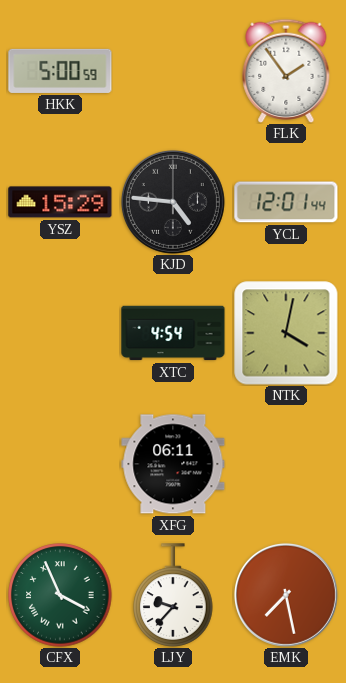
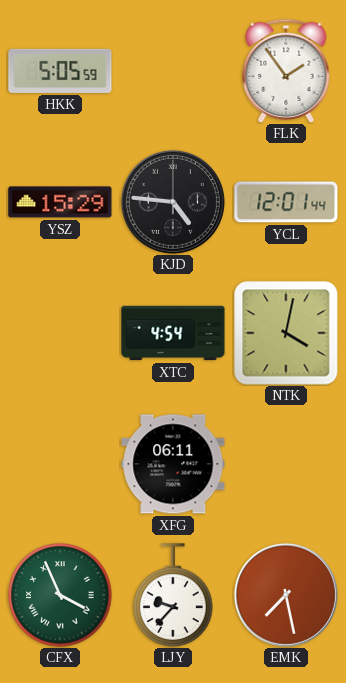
HKK: 5:00 -> 5:05 (60, 71)
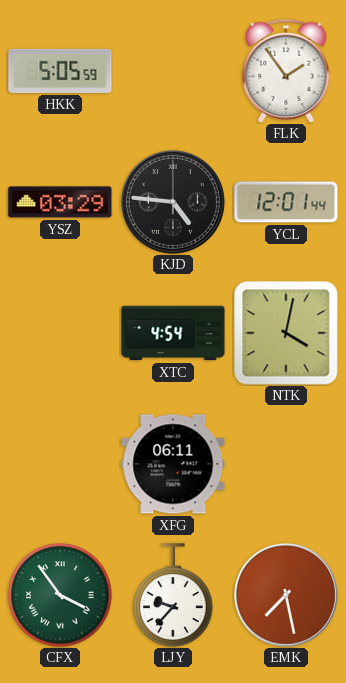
YSZ: 15:29 -> 03:29 (60, 202)
CFX: 3:56 -> 3:54 (60, 595)
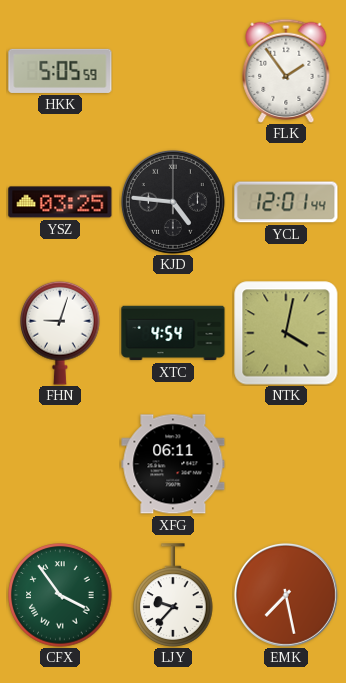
YSZ: 03:29 -> 03:25 (60, 202)
FHN: none -> 9:03 (60, 333)
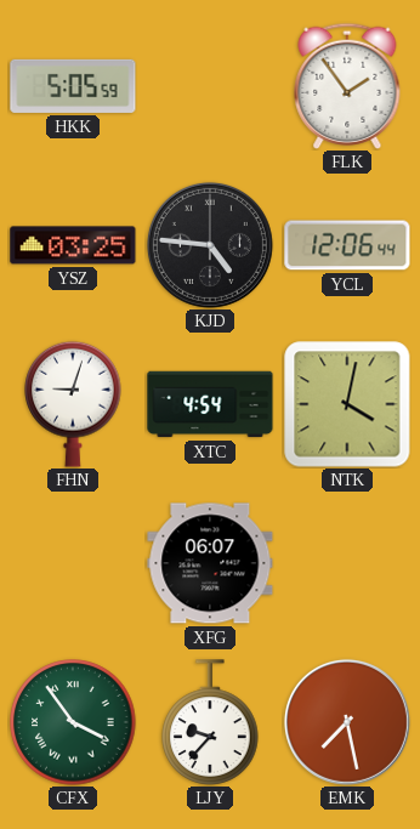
YCL: 12:01 -> 12:06 (347, 245)
XFG: 06:11 -> 06:07 (210, 563)
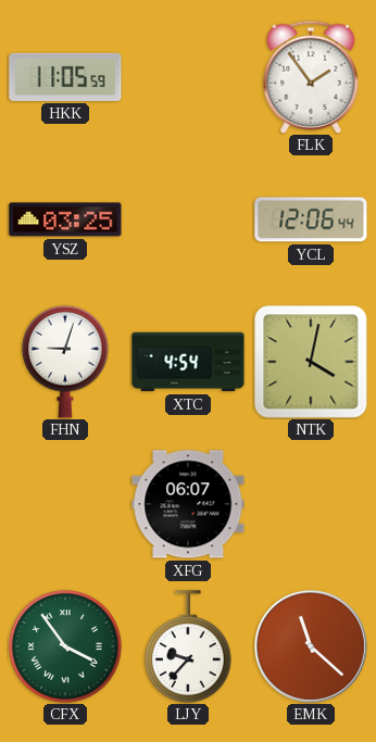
HKK: 5:05 -> 11:05 (65, 77)
KJD: 4:46 -> none (210, 245)
EMK: 7:28 -> 11:22 (311, 646)
